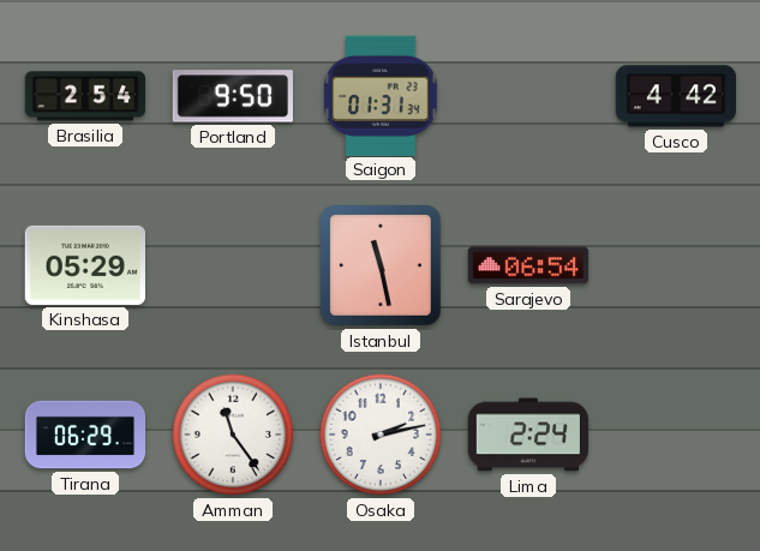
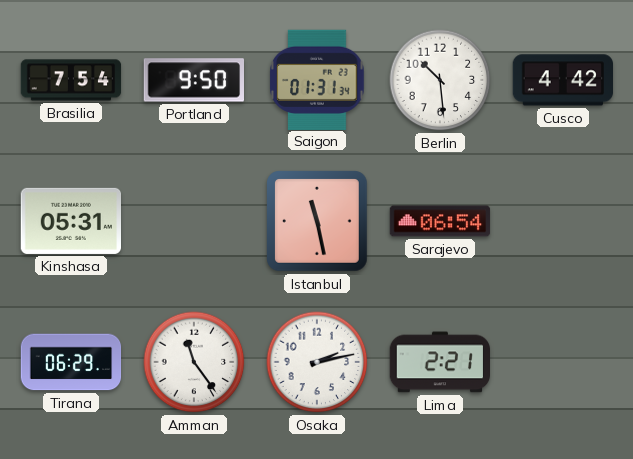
Brasilia: 2:54 -> 7:54 (71, 80)
Berlin: none -> 10:29 (440, 80)
Kinshasa: 05:29 -> 05:31 (70, 221)
Lima: 2:24 -> 2:21 (440, 362)
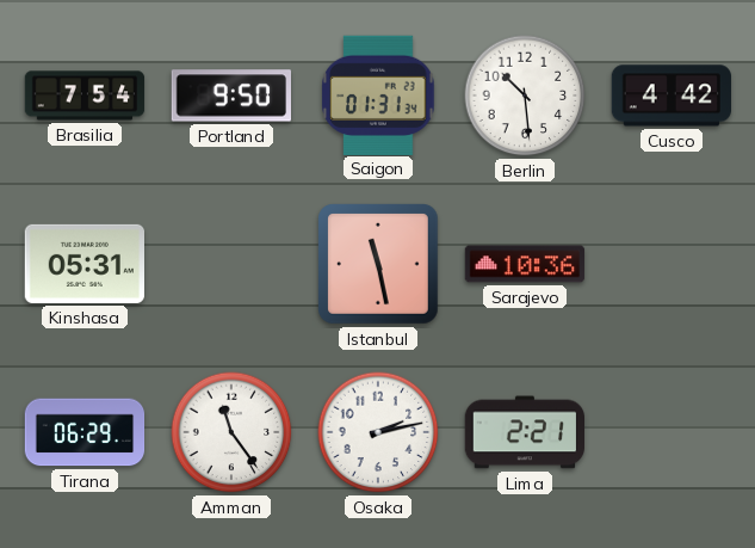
Sarajevo: 06:54 -> 10:36 (525, 264)
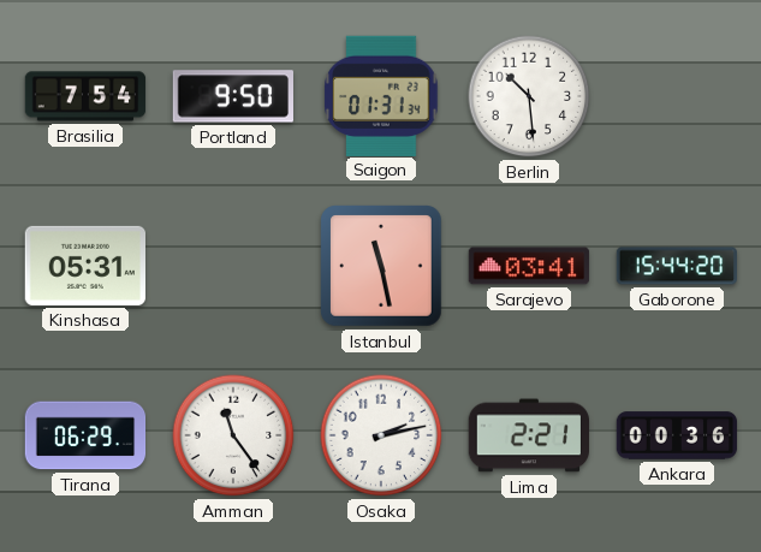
Cusco: 4:42 -> none (670, 96)
Sarajevo: 10:36 -> 03:41 (529, 266)
Gaborone: none -> 15:44 (677, 266)
Ankara: none -> 00:36 (677, 435)
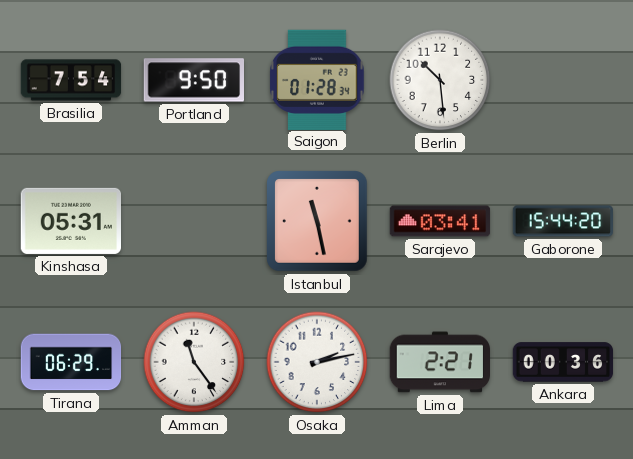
Saigon: 01:31 -> 01:28 (317, 79)
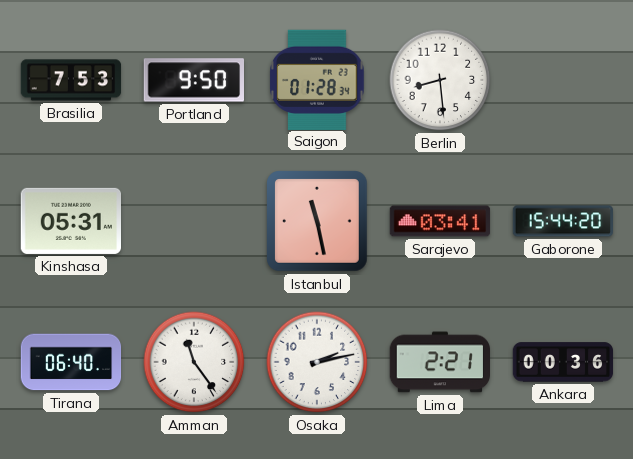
Brasilia: 7:54 -> 7:53 (71, 80)
Berlin: 10:29 -> 8:29 (440, 80)
Tirana: 06:29 -> 06:40 (71, 362)
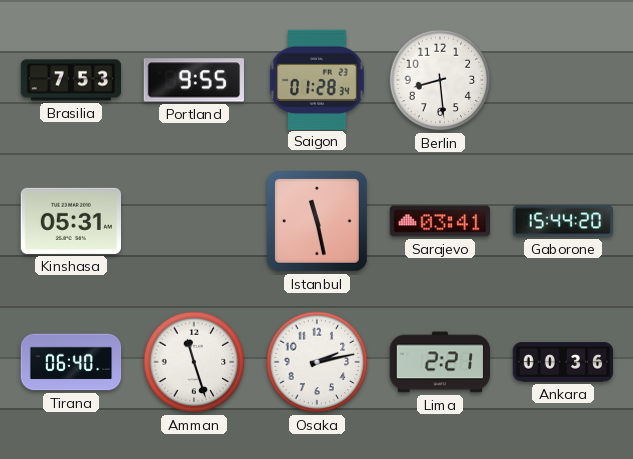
Portland: 9:50 -> 9:55 (193, 80)
Amman: 11:24 -> 11:27 (194, 362)
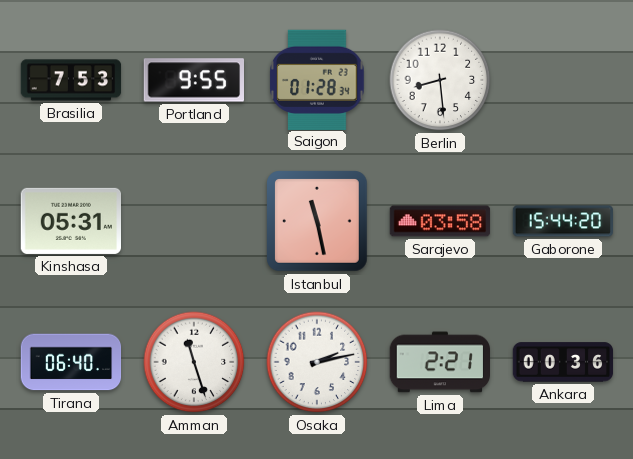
Sarajevo: 03:41 -> 03:58 (440, 221)
